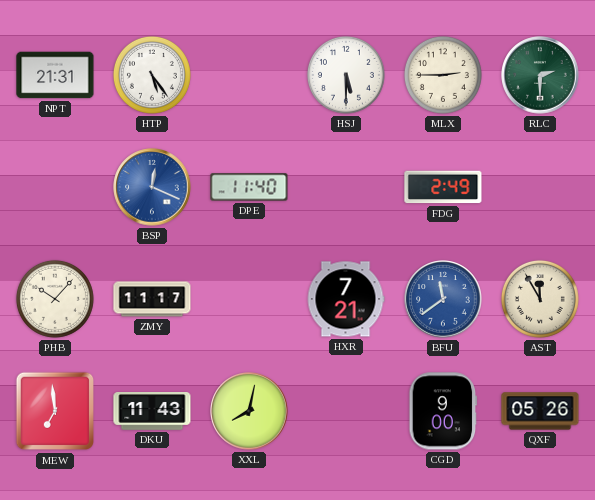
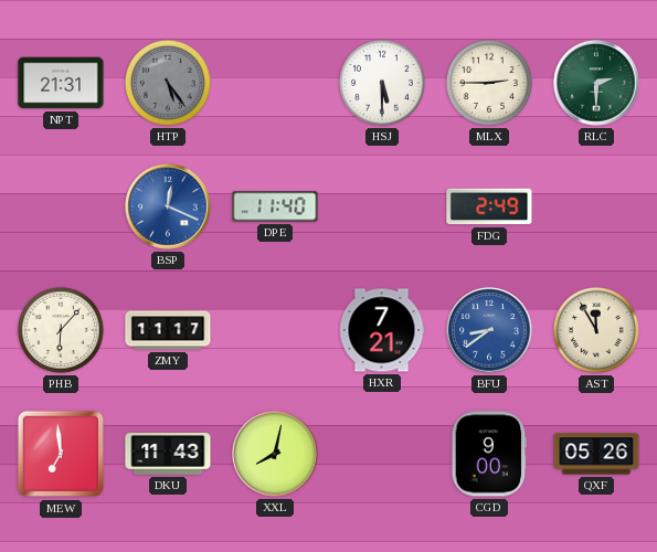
HTP dial: white -> grey (168, 83)
PHB: 10:07 -> 6:07 (61, 330)
BFU: 11:39 -> 8:39 (489, 330)
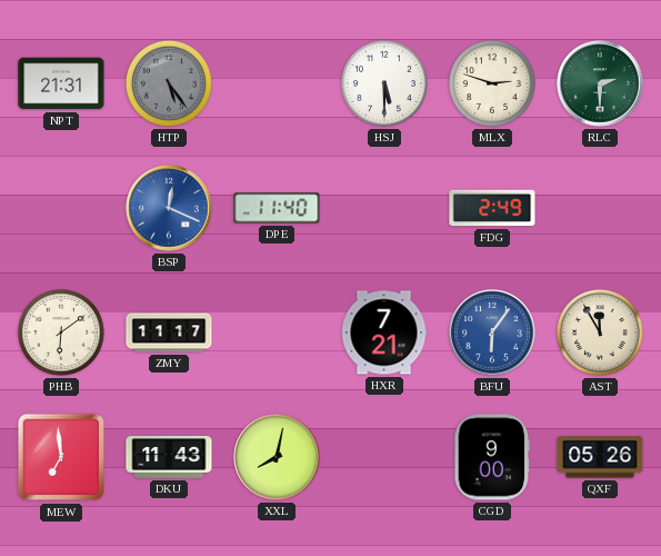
MLX: 2:45 -> 2:48 (492, 83)
PHB: 6:07 -> 6:09 (61, 332)
BFU: 8:39 -> 6:06 (492, 332)
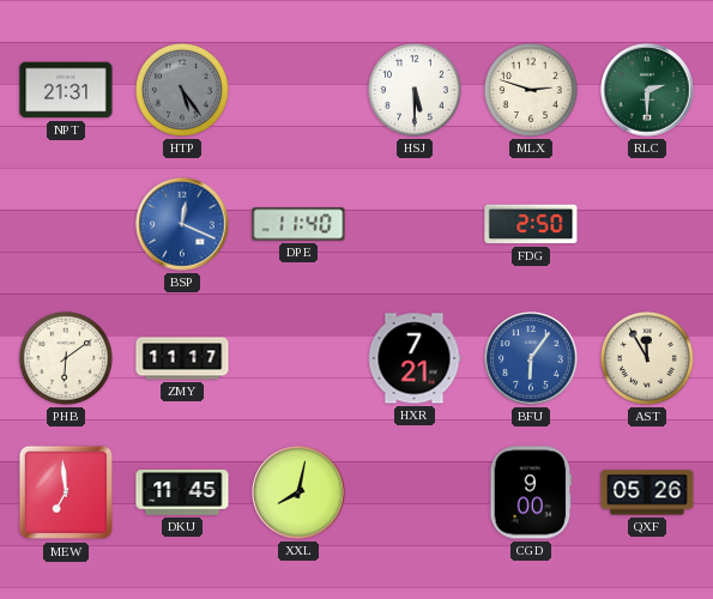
FDG: 2:49 -> 2:50 (531, 224)
DKU: 11:43 -> 11:45 (182, 494)
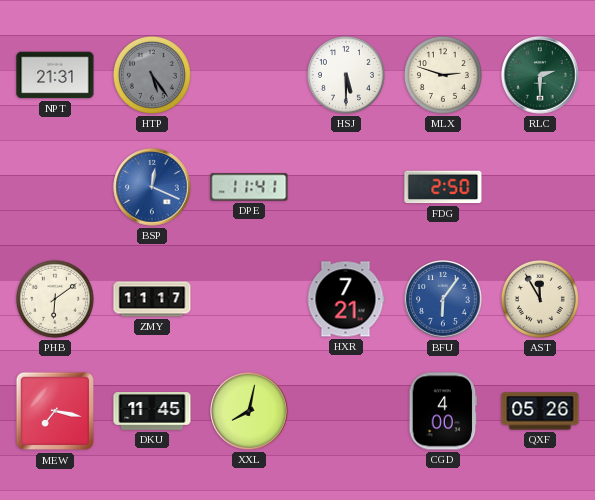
DPE: 11:40 -> 11:41 (249, 187)
MEW: 6:59 -> 7:17 (55, 411)
CGD: 9:00 -> 4:00 (443, 411)
